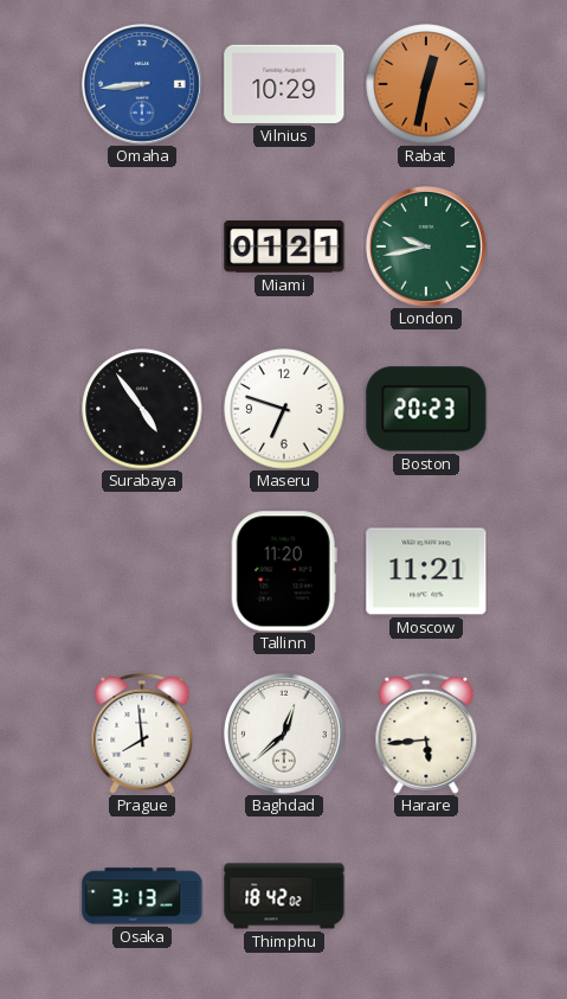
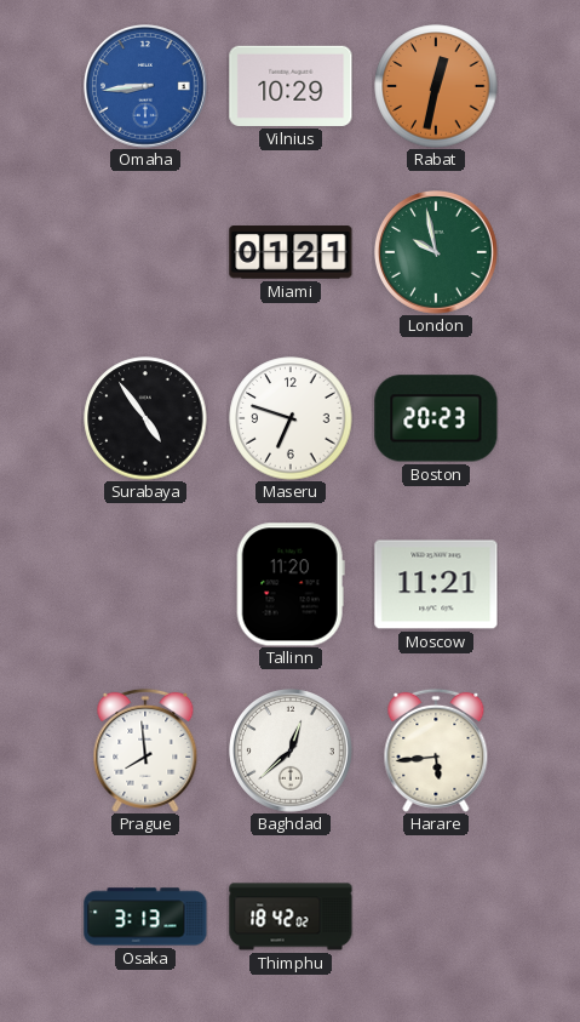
London: 9:43 -> 9:58 (437, 253)
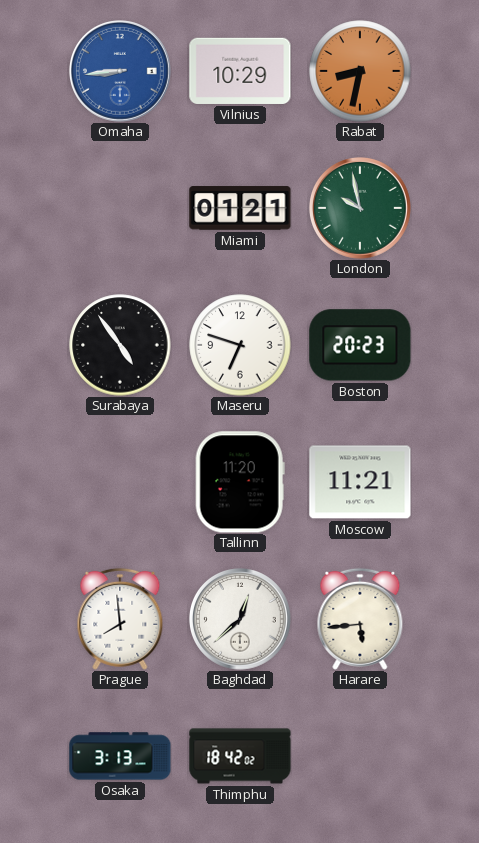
Rabat: 12:32 -> 8:32 (360, 71)
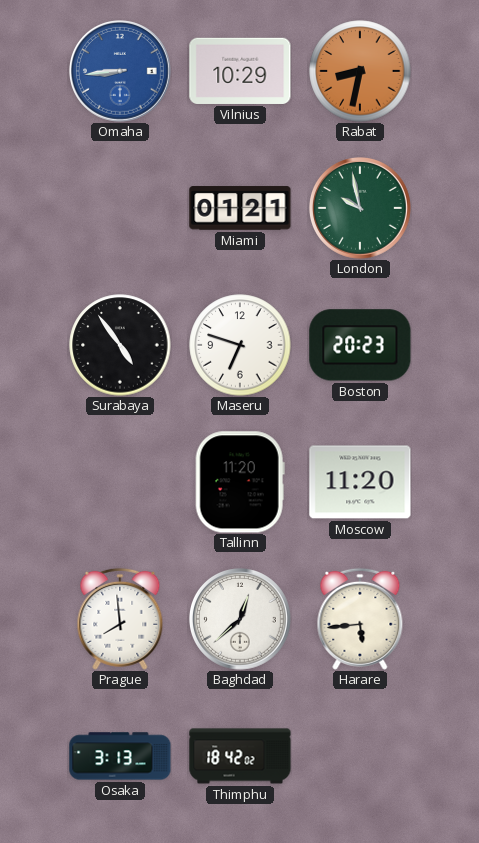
Moscow: 11:21 -> 11:20 (360, 482)
